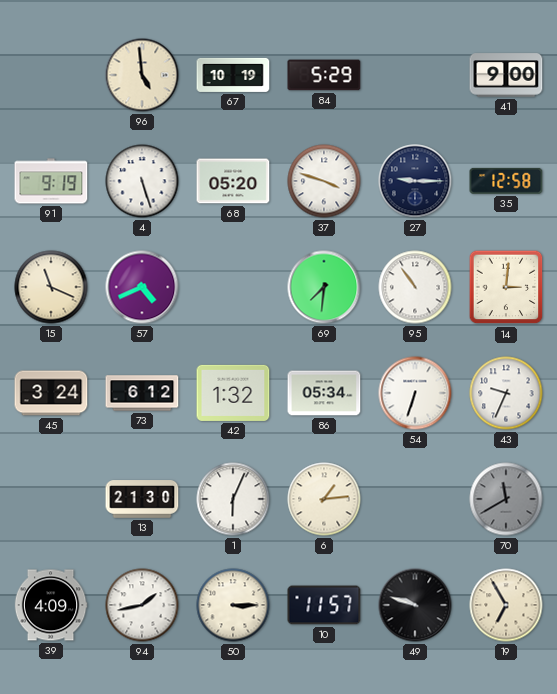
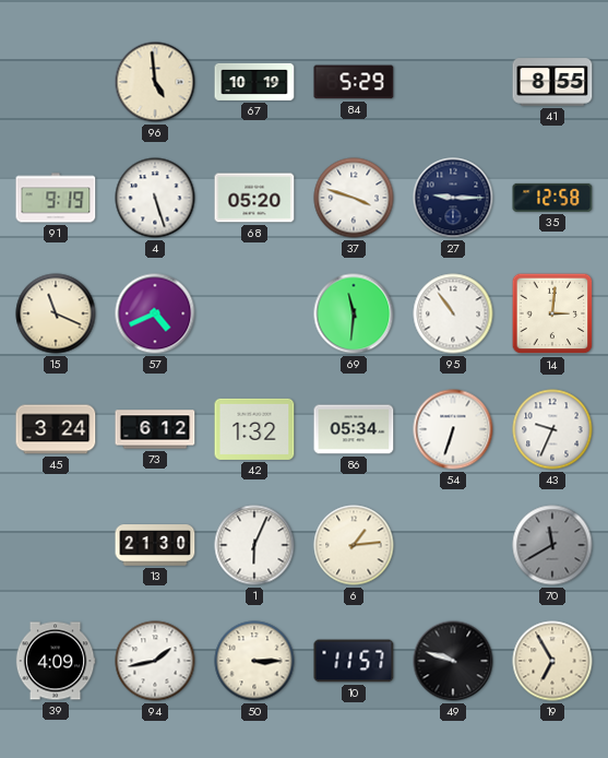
41: 9:00 -> 8:55 (552, 82)
69: 7:31 -> 11:31 (354, 313)
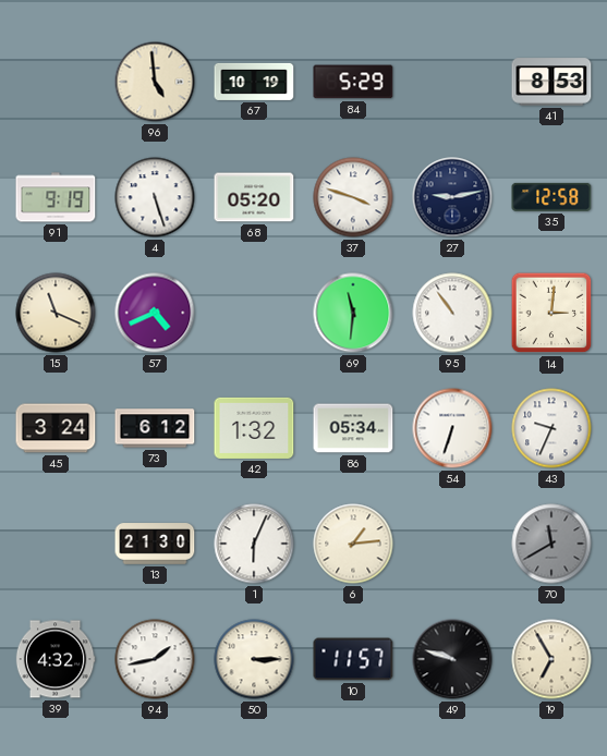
41: 8:55 -> 8:53 (551, 82)
27: 9:15 -> 9:13 (452, 197)
39: 4:09 -> 4:32 (56, 659)
